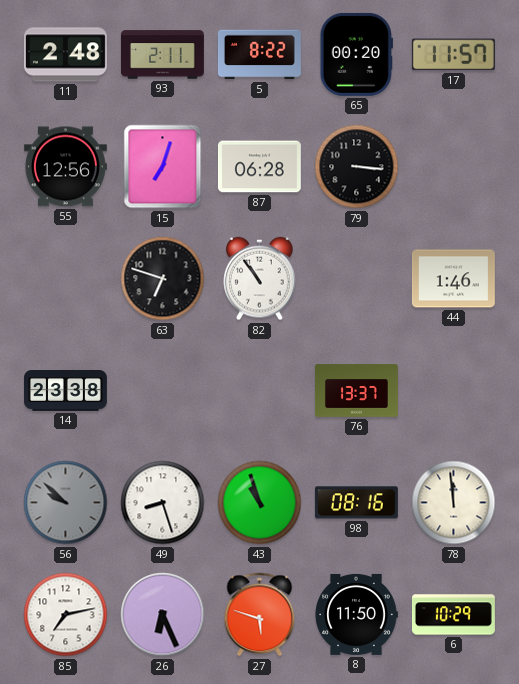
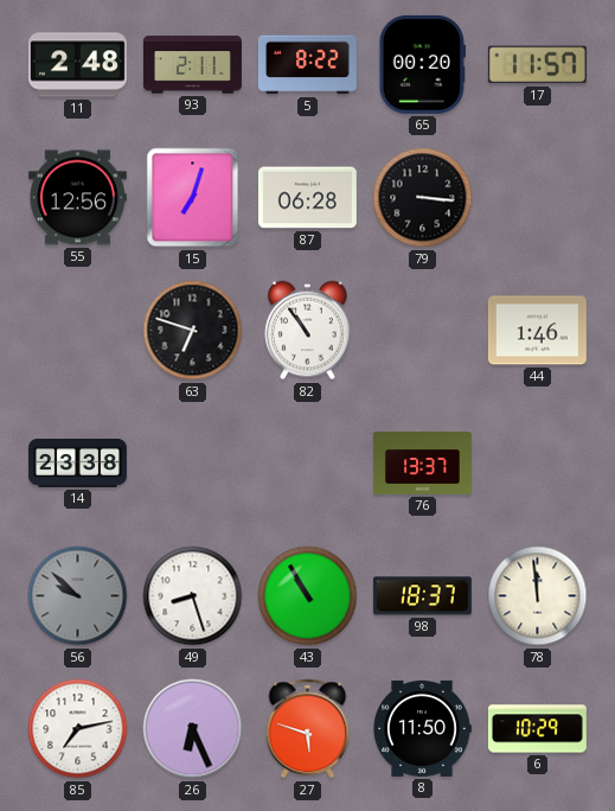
43: 10:57 -> 10:55 (308, 596)
98: 08:16 -> 18:37 (422, 596)
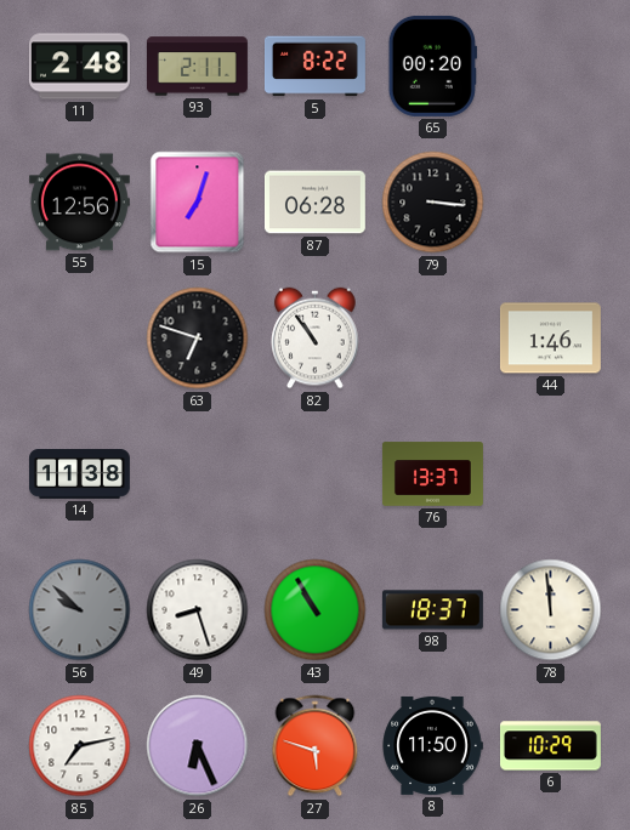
17: 11:57 -> none (537, 65)
14: 23:38 -> 11:38 (80, 474)
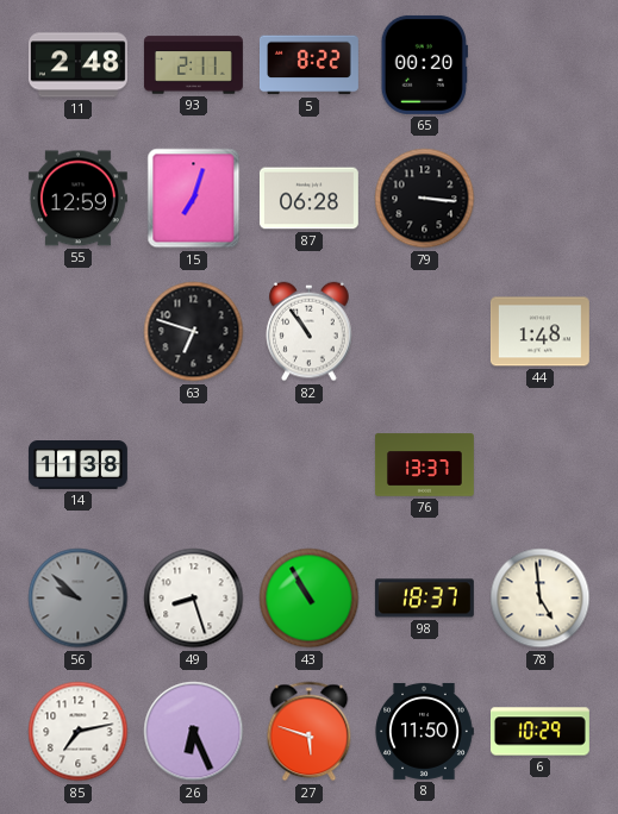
55: 12:56 -> 12:59 (77, 199)
44: 1:46 -> 1:48 (539, 332)
78: 11:59 -> 4:59 (541, 599)
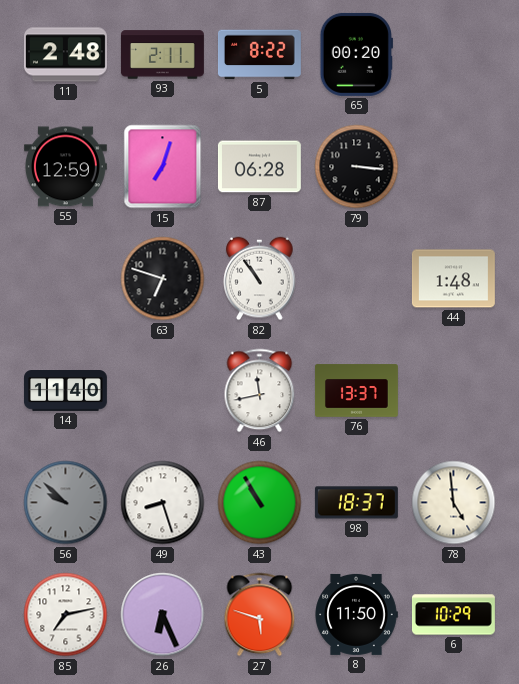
14: 11:38 -> 11:40 (66, 391)
46: none -> 11:43 (260, 391)
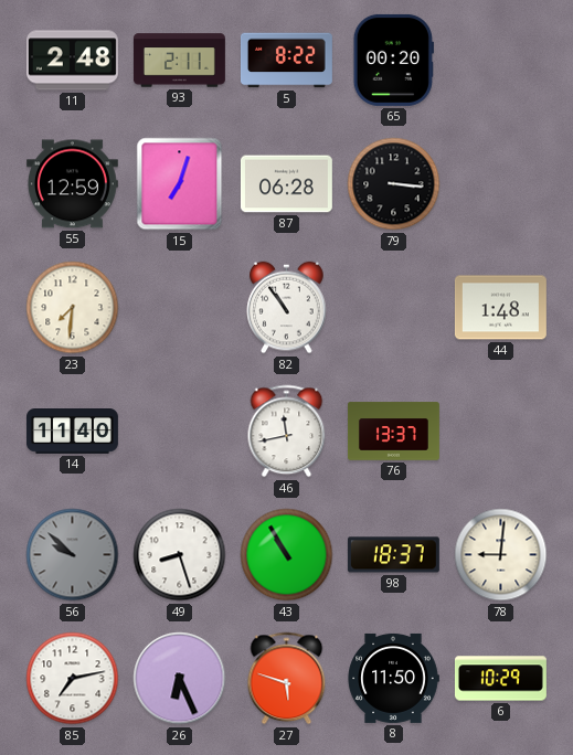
23: none -> 7:31 (73, 308)
63: 6:48 -> none (163, 279)
78: 4:59 -> 9:01 (501, 555)
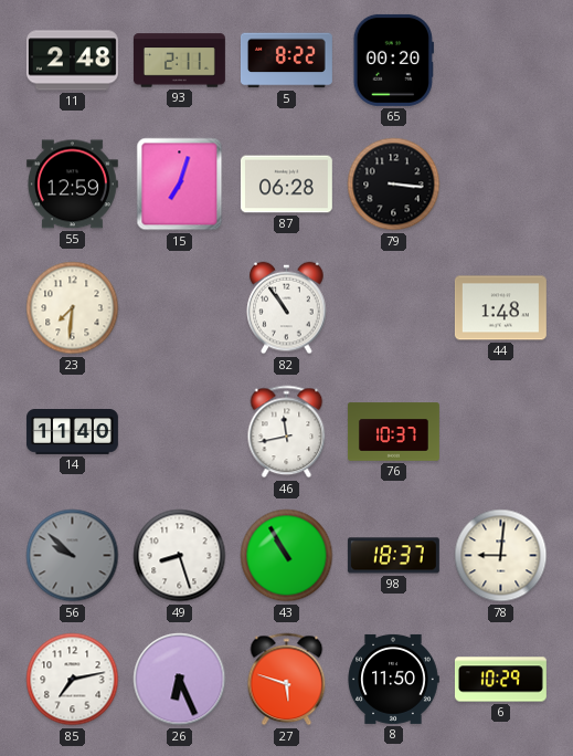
76: 13:37 -> 10:37 (393, 432)
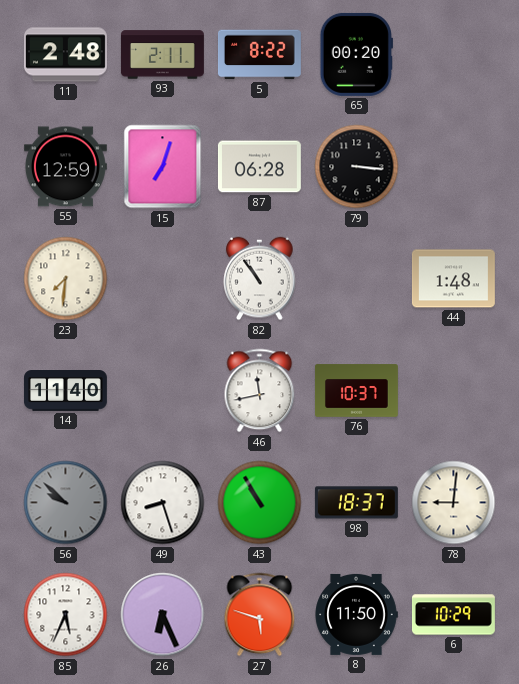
85: 7:13 -> 5:34 (66, 615)
